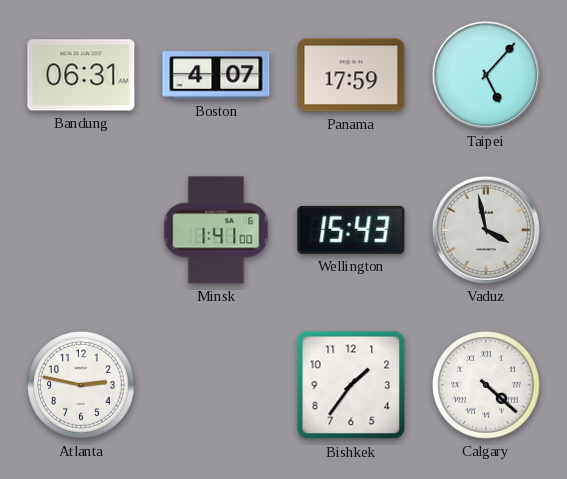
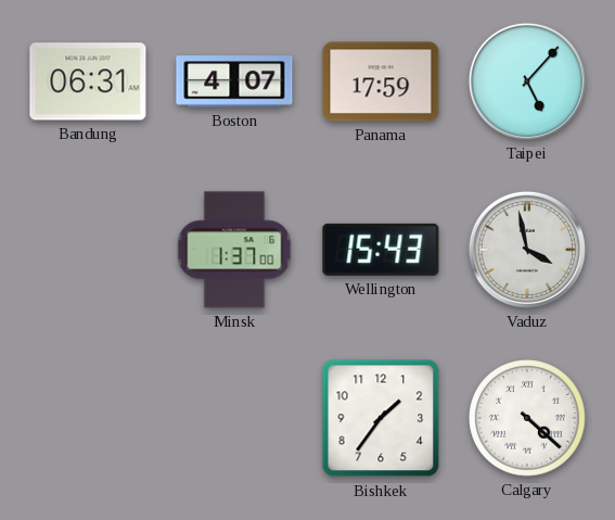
Minsk: 1:41 -> 1:37 (234, 250)
Atlanta: 2:47 -> none (81, 385)
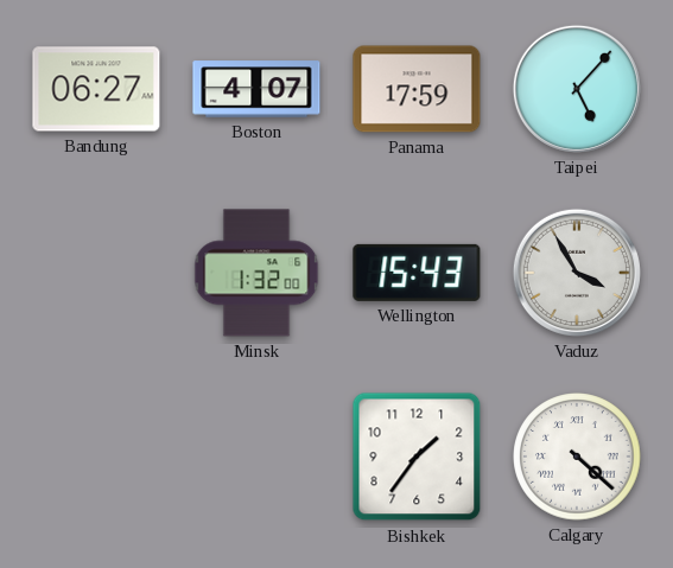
Bandung: 06:31 -> 06:27 (96, 89)
Minsk: 1:37 -> 1:32 (256, 273)
Vaduz: 3:58 -> 3:55 (577, 273)
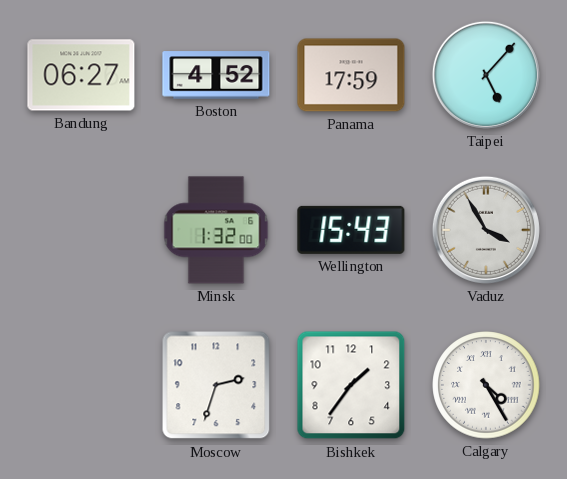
Boston: 4:07 -> 4:52 (216, 75)
Moscow: none -> 2:33 (216, 385)
Calgary: 4:22 -> 4:25 (486, 385)
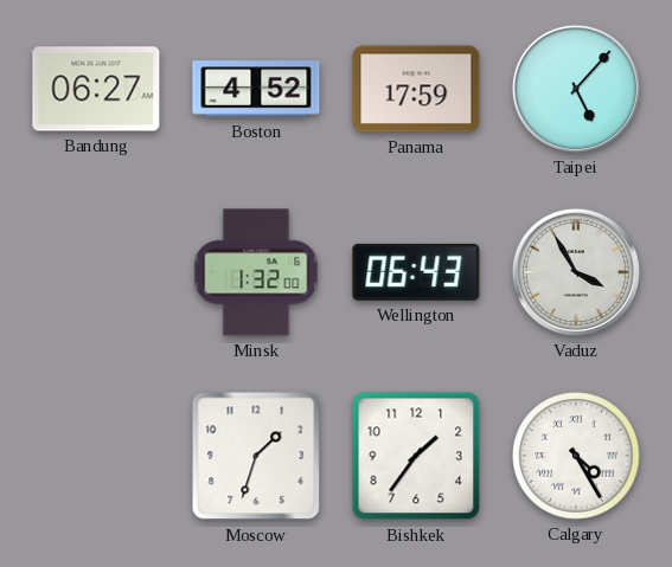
Wellington: 15:43 -> 06:43 (416, 272)
Moscow: 2:33 -> 1:33 (256, 456)
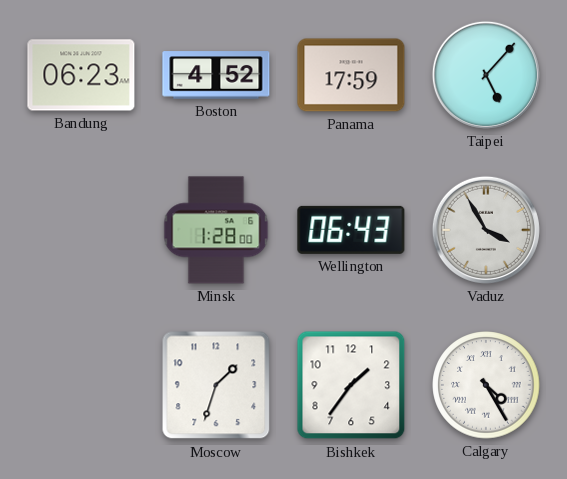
Bandung: 06:27 -> 06:23 (81, 75)
Minsk: 1:32 -> 1:28 (216, 230)
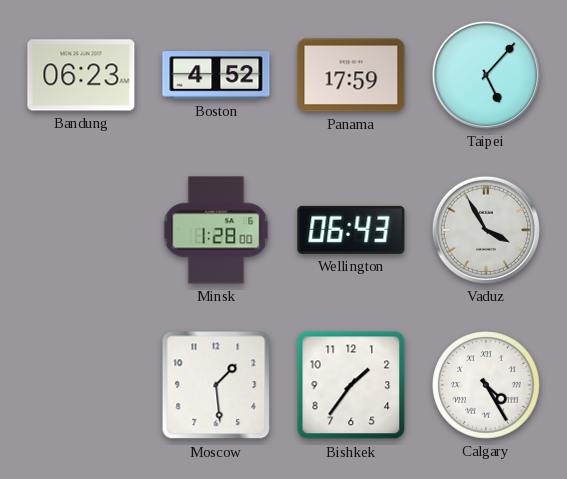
Moscow: 1:33 -> 1:29 (216, 385)
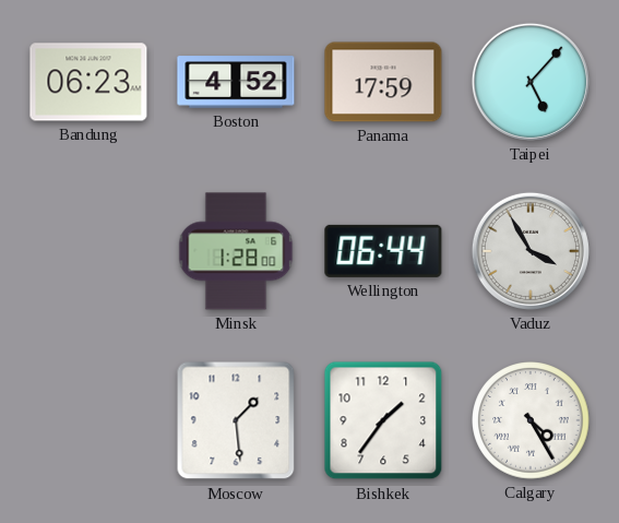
Wellington: 06:43 -> 06:44 (383, 251)
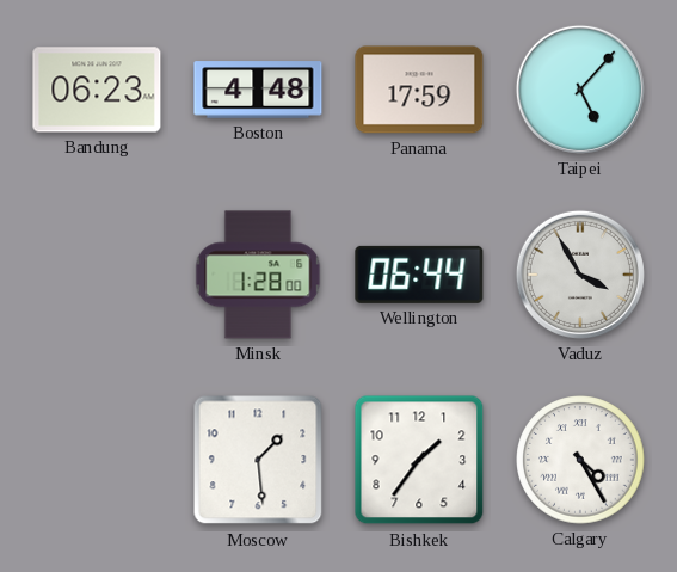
Boston: 4:52 -> 4:48 (258, 90)
